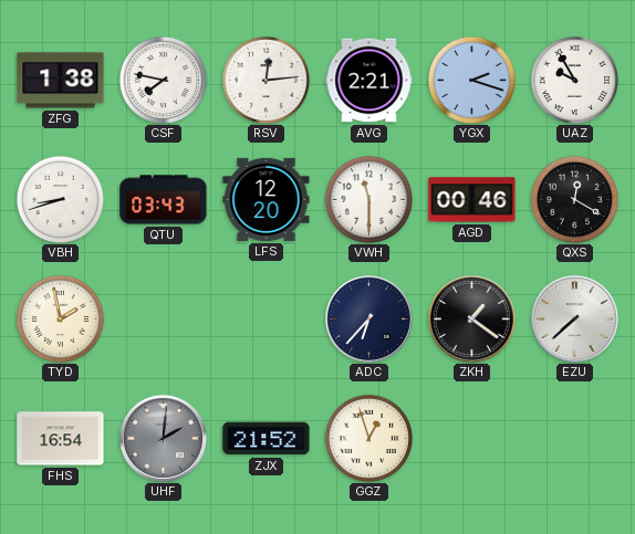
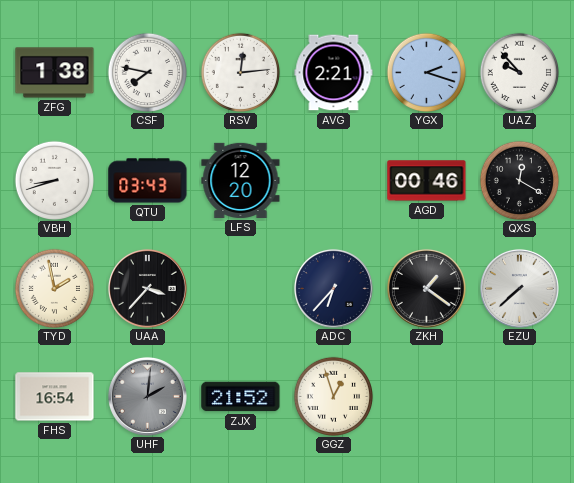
UAZ: 9:55 -> 9:53 (519, 72)
VWH: 11:30 -> none (368, 199)
UAA: none -> 3:37 (147, 288)
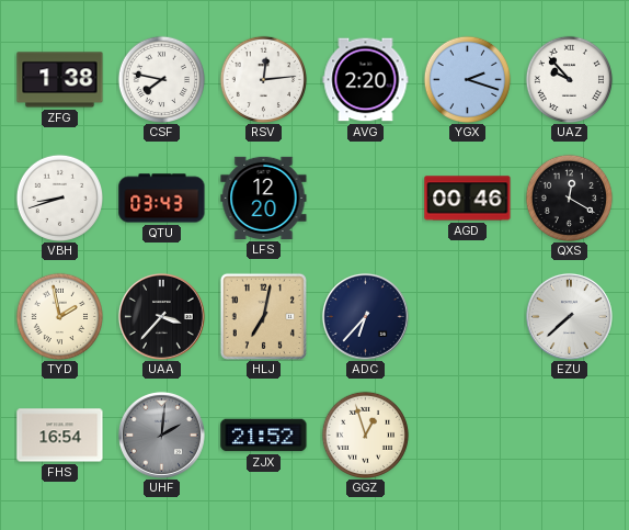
AVG: 2:21 -> 2:20 (366, 80)
HLJ: none -> 7:02 (263, 316)
ZKH: 1:21 -> none (426, 288)
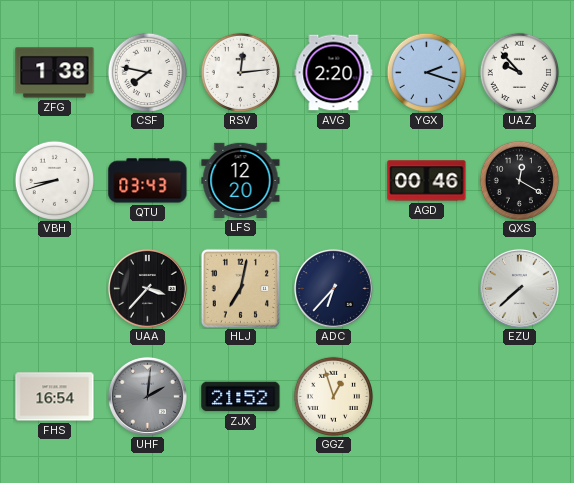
TYD: 1:58 -> none (59, 316)
